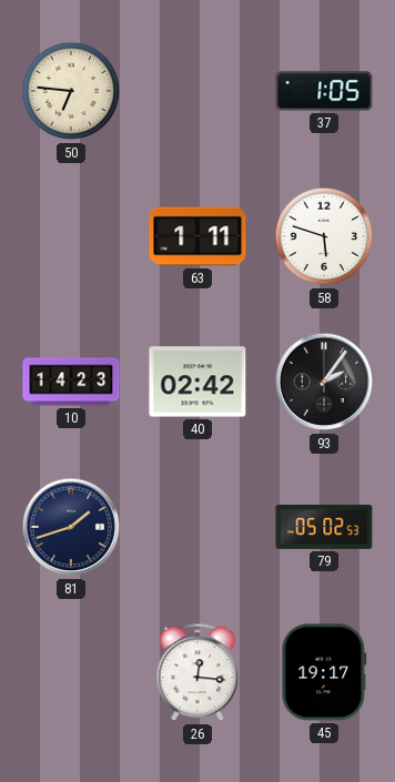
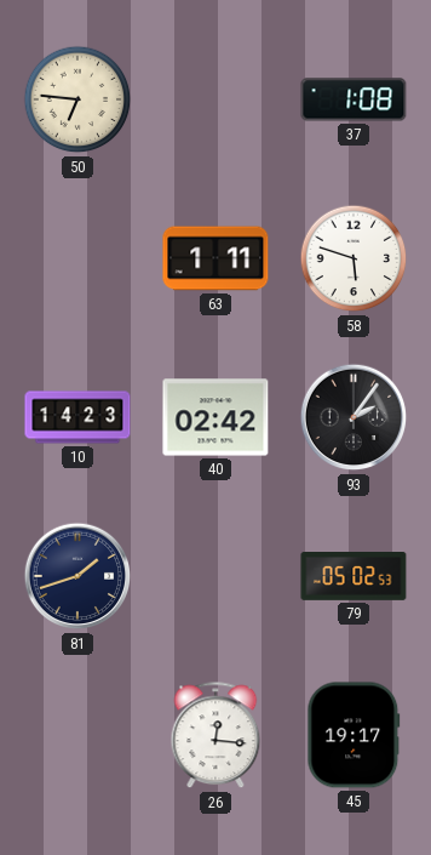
37: 1:05 -> 1:08 (354, 99)
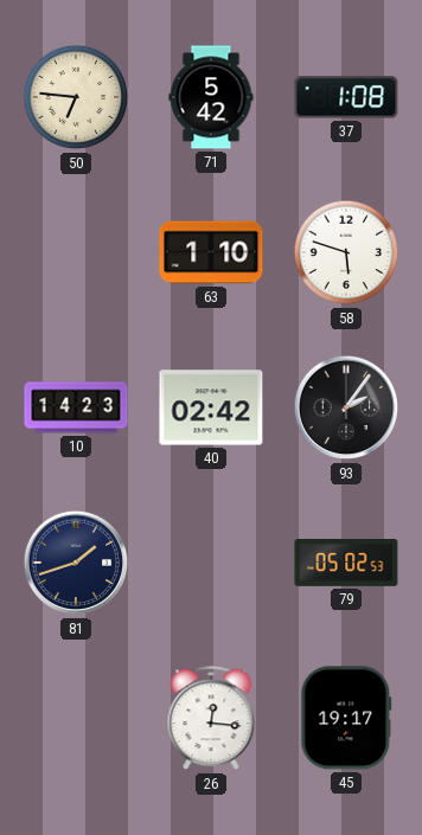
71: none -> 5:42 (211, 97)
63: 1:11 -> 1:10 (211, 252)
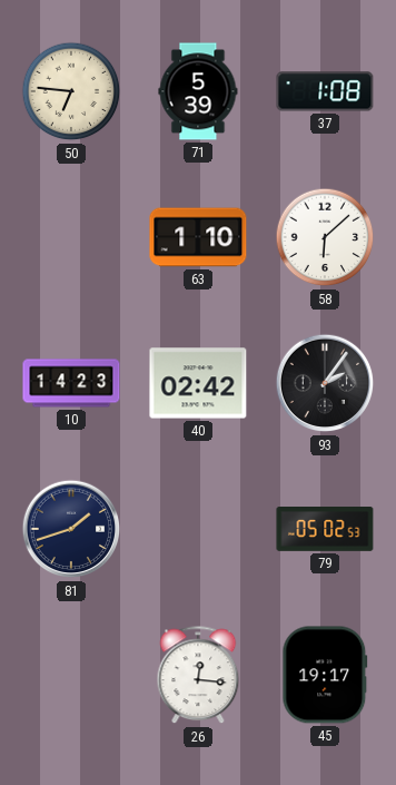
71: 5:42 -> 5:39 (198, 91)
58: 5:48 -> 6:08 (325, 237)
